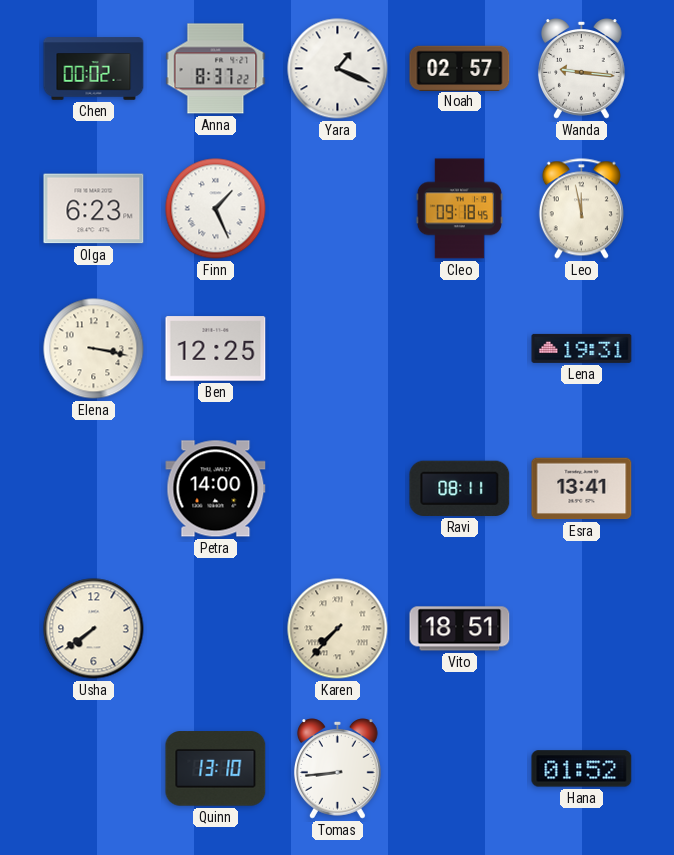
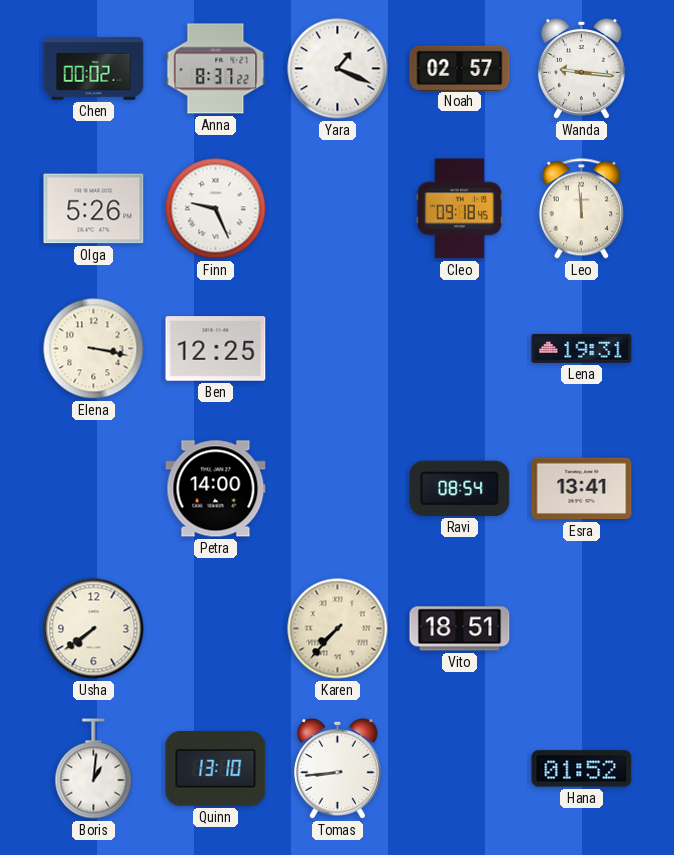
Olga: 6:23 -> 5:26 (94, 209)
Finn: 1:26 -> 9:26 (216, 209)
Leo: 11:58 -> 11:59 (581, 209)
Ravi: 08:11 -> 08:54 (460, 488)
Boris: none -> 1:01 (94, 769)
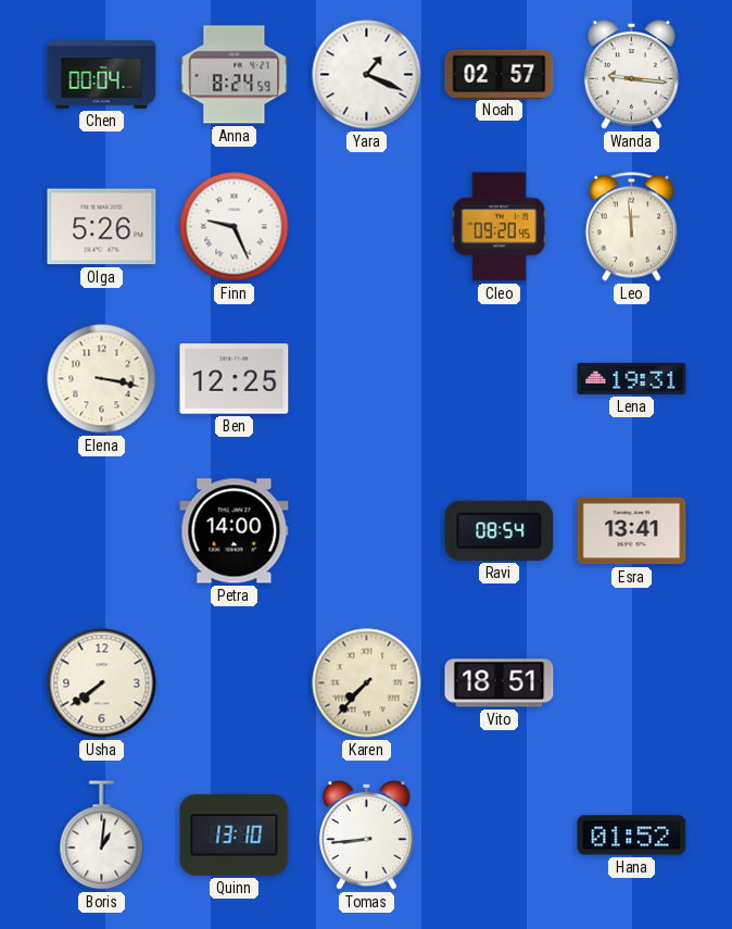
Chen: 00:02 -> 00:04 (102, 75)
Anna: 8:37 -> 8:24 (235, 75)
Cleo: 09:18 -> 09:20 (498, 227)
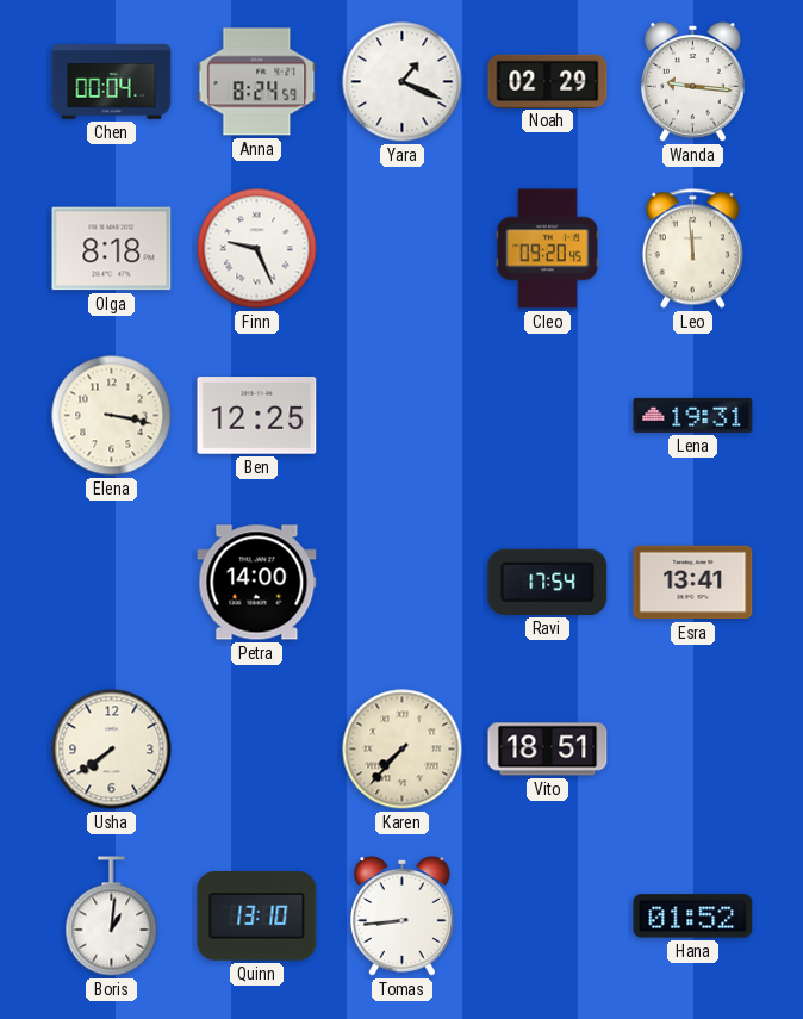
Noah: 02:57 -> 02:29 (548, 81)
Olga: 5:26 -> 8:18 (112, 249)
Ravi: 08:54 -> 17:54 (548, 582)
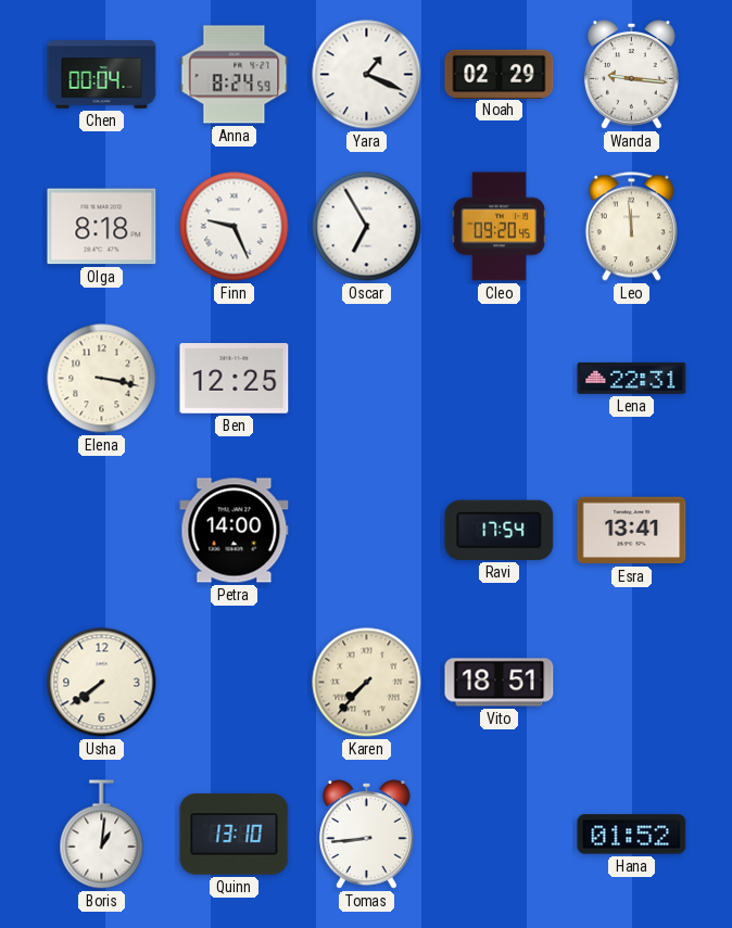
Oscar: none -> 6:55 (367, 227)
Lena: 19:31 -> 22:31 (632, 378)
